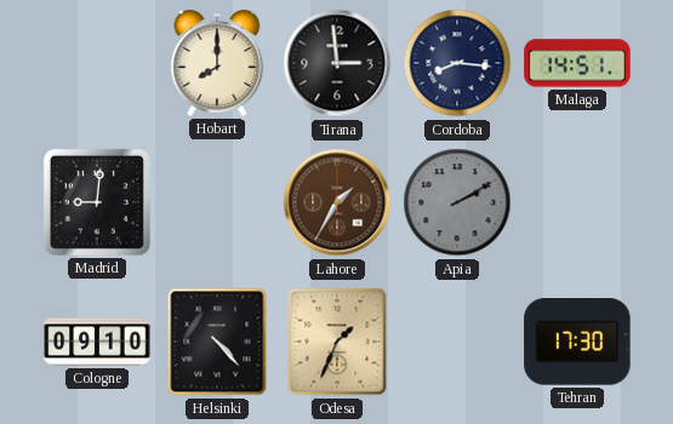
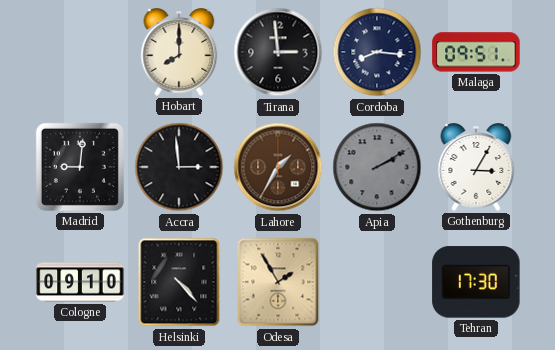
Malaga: 14:51 -> 09:51 (476, 52)
Accra: none -> 2:59 (179, 167)
Gothenburg: none -> 3:05 (476, 167)
Odesa: 1:34 -> 1:55 (278, 282)
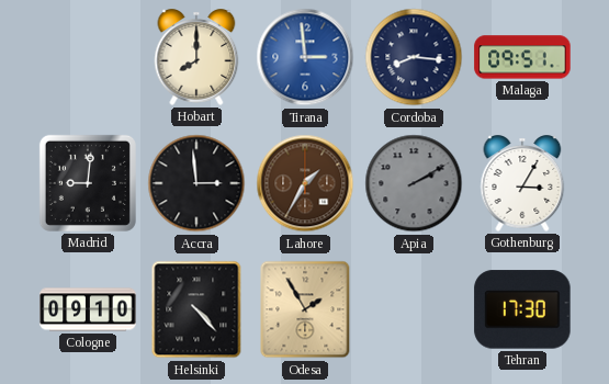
Tirana dial: black -> blue (305, 57)
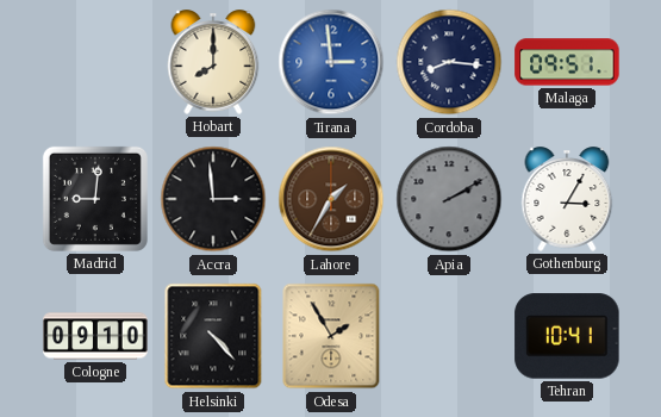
Tehran: 17:30 -> 10:41 (567, 336)
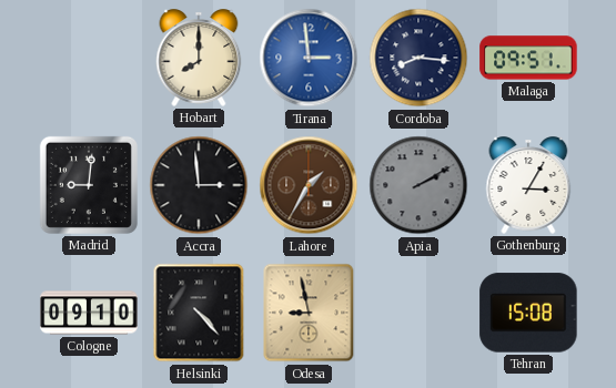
Odesa: 1:55 -> 8:58 (309, 313)
Tehran: 10:41 -> 15:08 (528, 313)
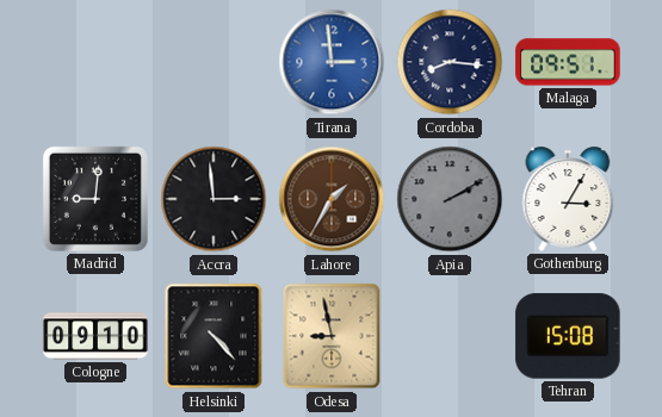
Hobart: 8:00 -> none (199, 58)
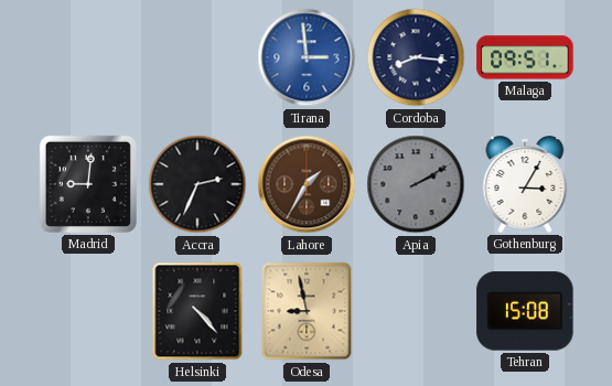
Accra: 2:59 -> 2:34 (197, 184)
Cologne: 09:10 -> none (95, 336)
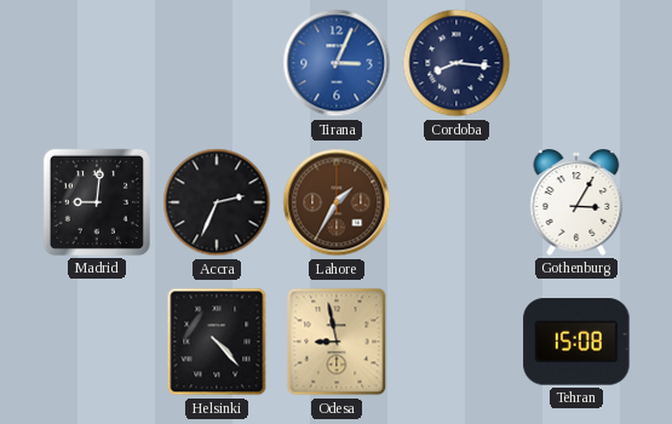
Tirana: 2:59 -> 3:04 (337, 63)
Malaga: 09:51 -> none (525, 57)
Apia: 2:10 -> none (416, 184)
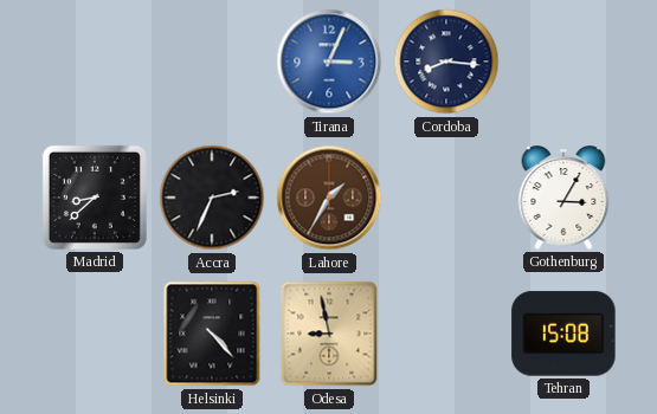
Madrid: 9:01 -> 8:38 (95, 198)
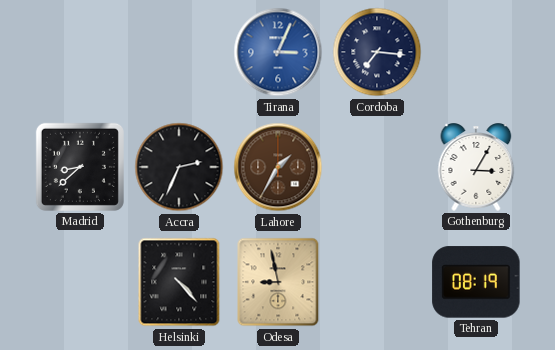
Cordoba: 8:16 -> 7:16 (377, 52)
Tehran: 15:08 -> 08:19 (476, 282)
